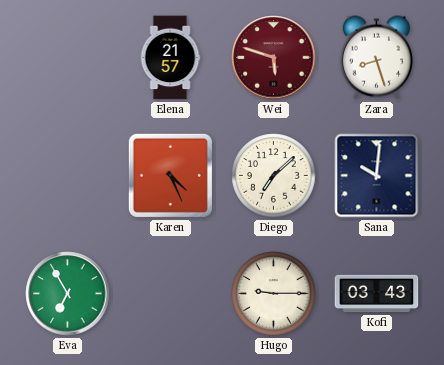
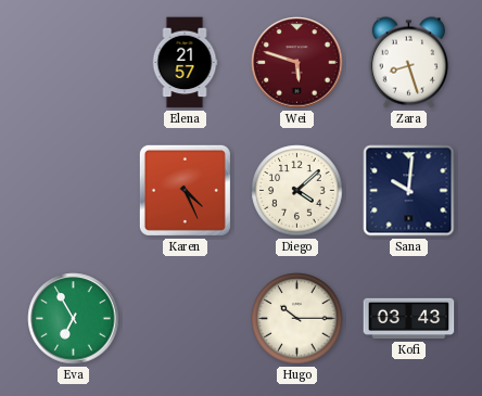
Diego: 7:08 -> 4:08 (297, 191)
Hugo: 9:15 -> 10:15 (297, 319)
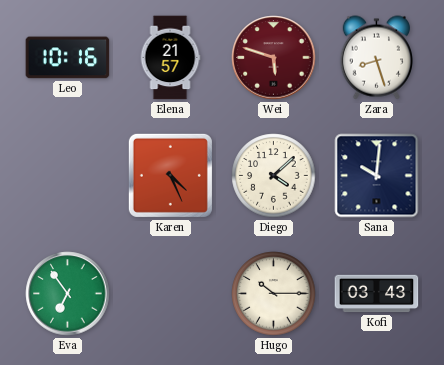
Leo: none -> 10:16 (68, 58)
Eva: 6:55 -> 6:54 (68, 294)
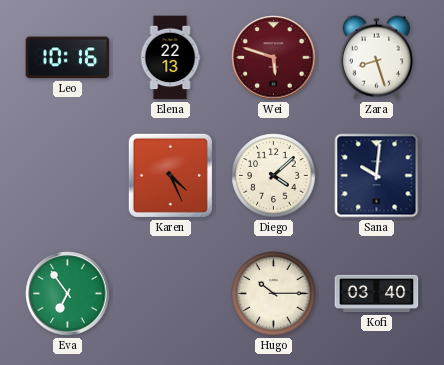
Elena: 21:57 -> 22:13 (170, 58)
Kofi: 03:43 -> 03:40 (377, 294)
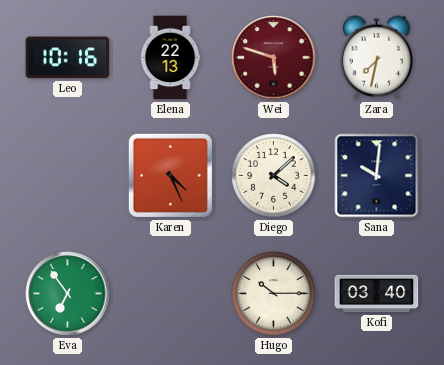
Zara: 8:27 -> 7:32 (376, 58)
